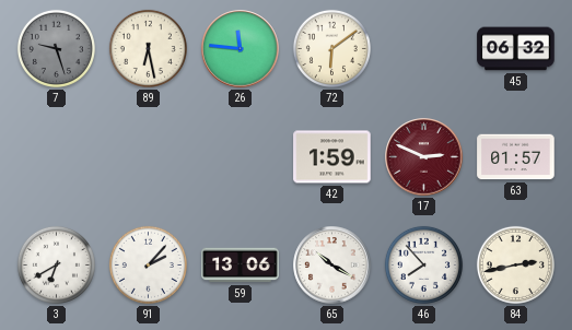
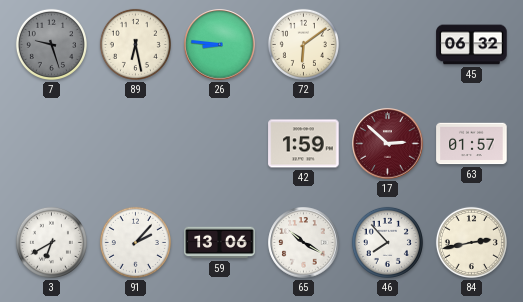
26: 11:46 -> 8:46 (220, 45)
17: 2:49 -> 2:52 (388, 144)
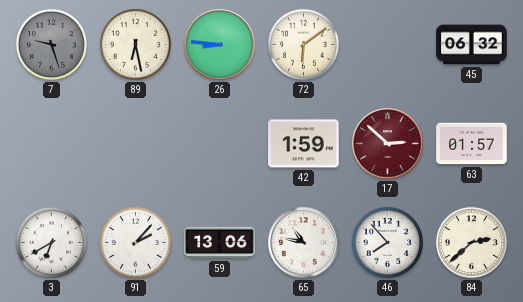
65: 10:20 -> 10:47 (304, 243)
84: 2:43 -> 2:38 (471, 242)
